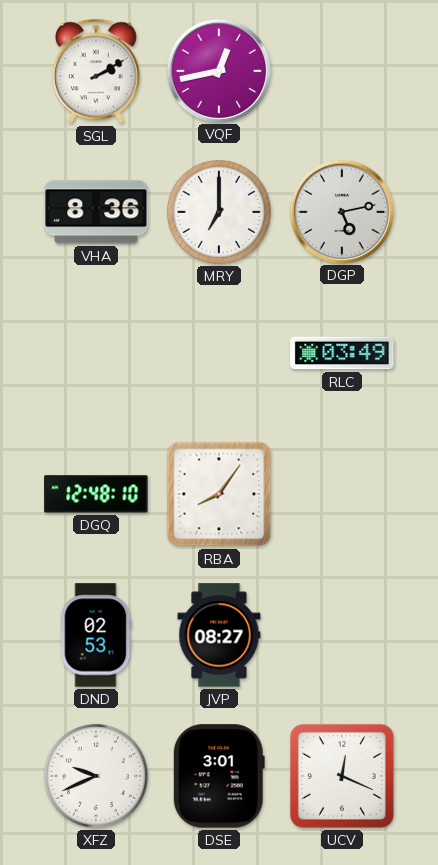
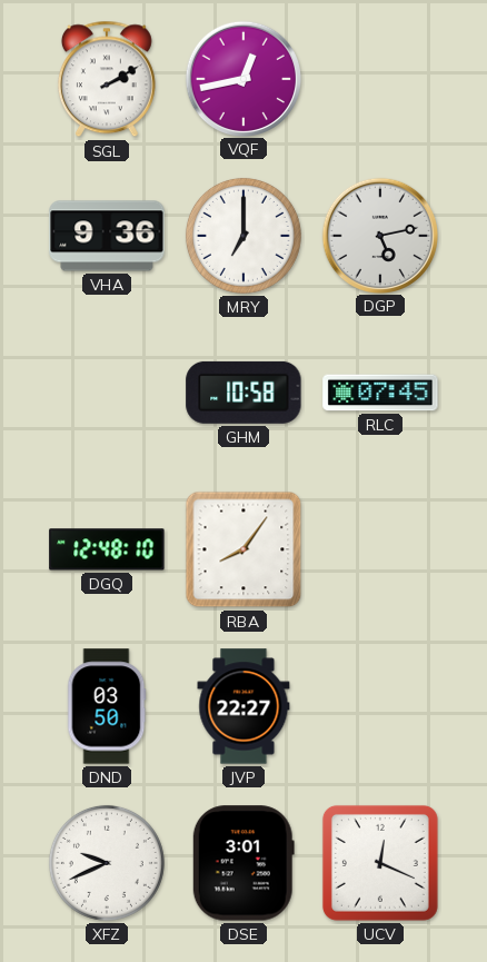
VHA: 8:36 -> 9:36 (107, 236)
GHM: none -> 10:58 (244, 393)
RLC: 03:49 -> 07:45 (380, 393)
DND: 02:53 -> 03:50 (107, 706)
JVP: 08:27 -> 22:27 (244, 706)
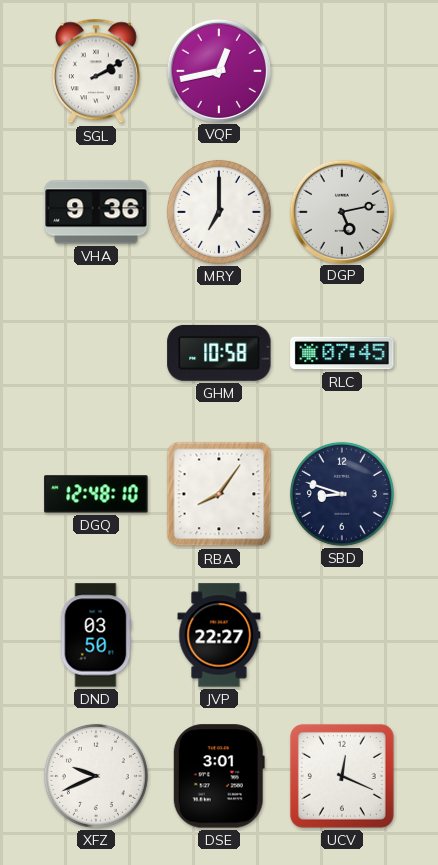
SBD: none -> 8:48 (342, 494)
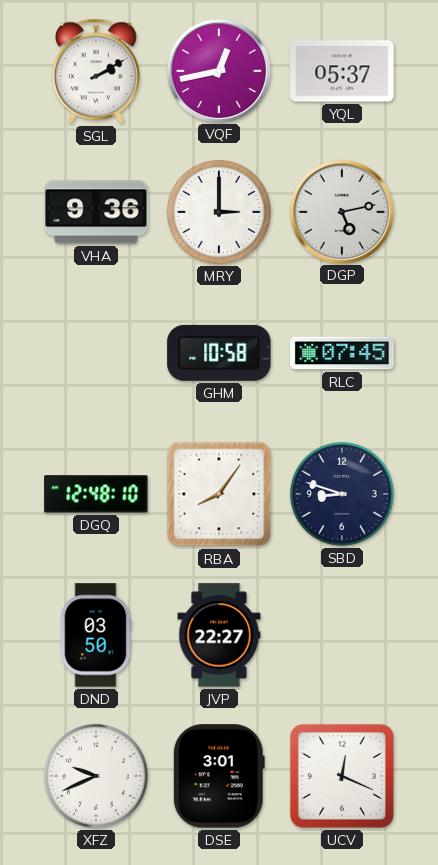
YQL: none -> 05:37 (342, 71)
MRY: 7:00 -> 3:00 (219, 212)
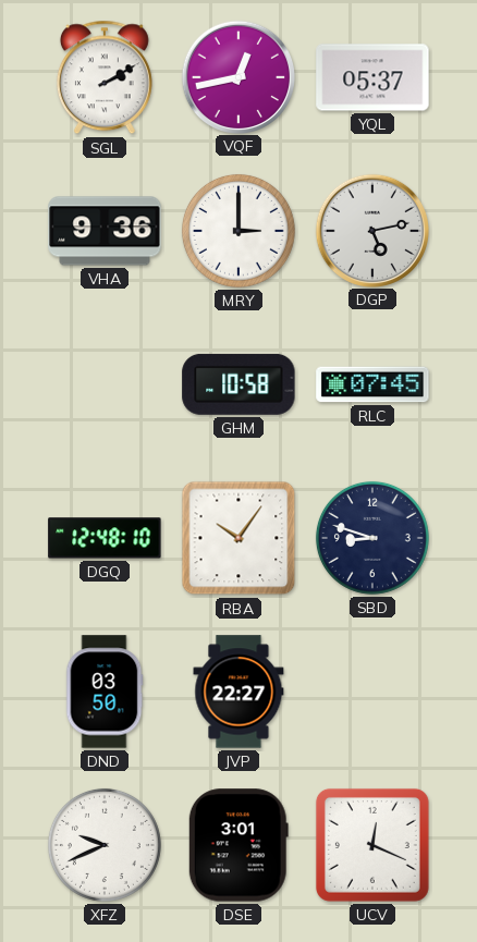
RBA: 8:06 -> 10:06 (238, 538)
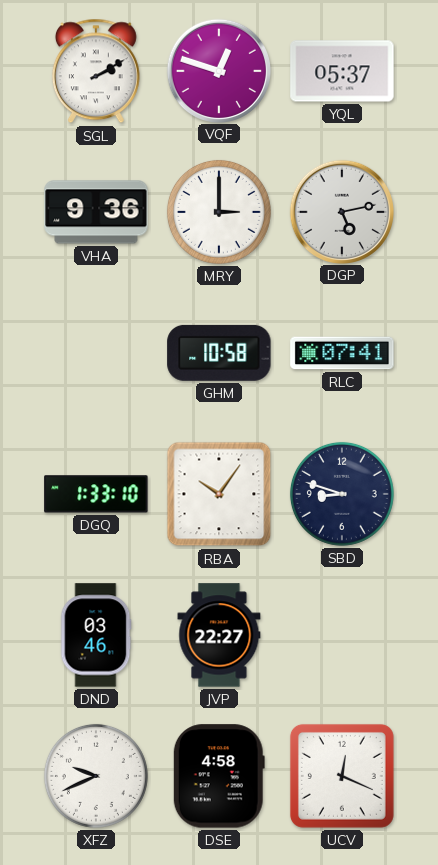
VQF: 12:43 -> 12:48 (218, 70)
RLC: 07:45 -> 07:41 (342, 353)
DGQ: 12:48 -> 1:33 (96, 494)
DND: 03:50 -> 03:46 (96, 635)
DSE: 3:01 -> 4:58 (219, 776)
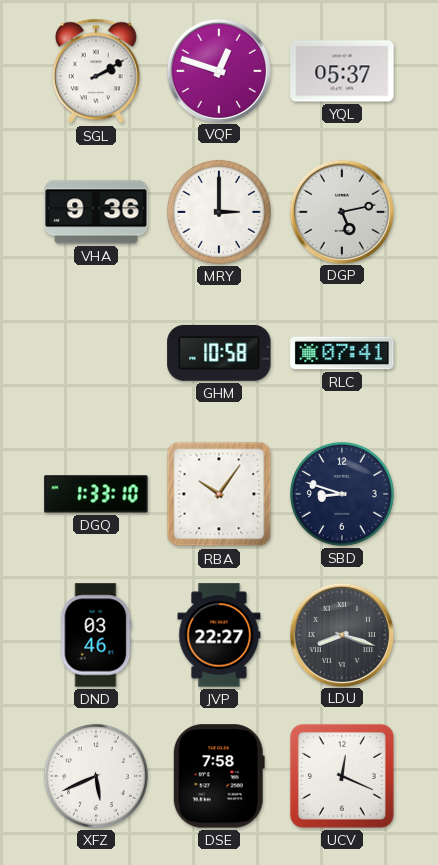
LDU: none -> 8:18 (341, 634)
XFZ: 9:41 -> 5:41 (96, 776)
DSE: 4:58 -> 7:58 (219, 776)
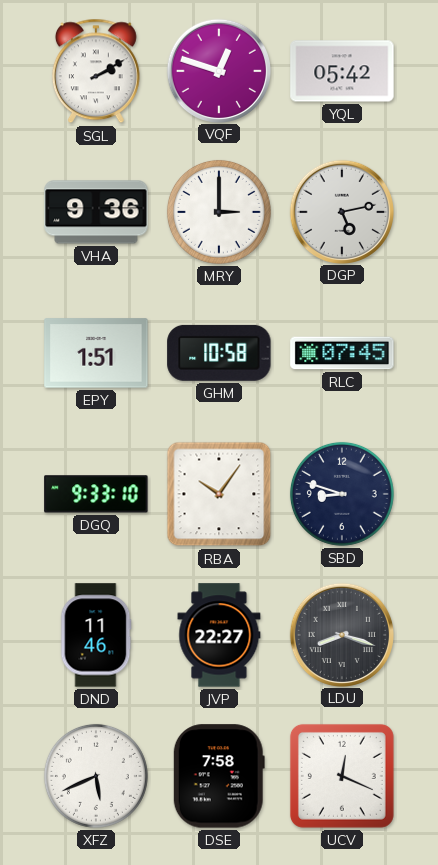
YQL: 05:37 -> 05:42 (342, 71)
EPY: none -> 1:51 (96, 353)
RLC: 07:41 -> 07:45 (342, 353)
DGQ: 1:33 -> 9:33 (96, 494)
DND: 03:46 -> 11:46 (96, 635)
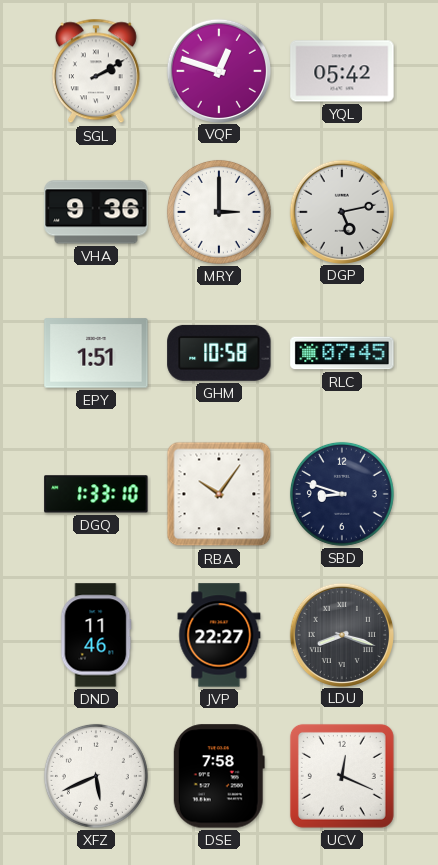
DGQ: 9:33 -> 1:33 (96, 494)
